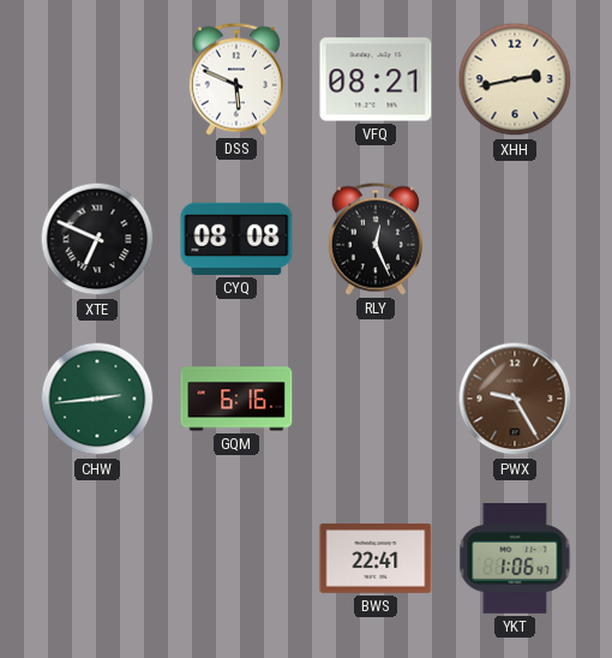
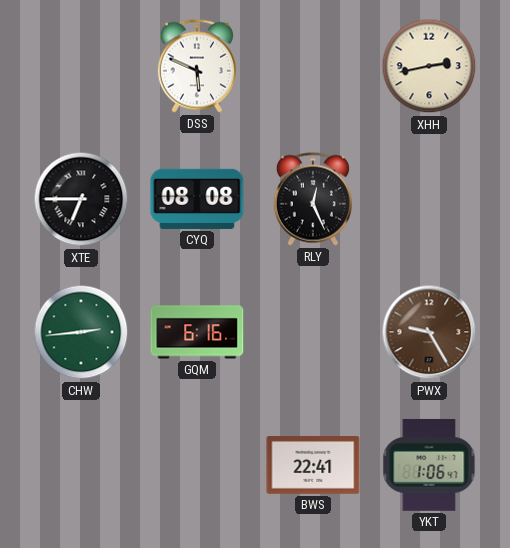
VFQ: 08:21 -> none (376, 79)
XTE: 6:49 -> 6:45 (81, 199)
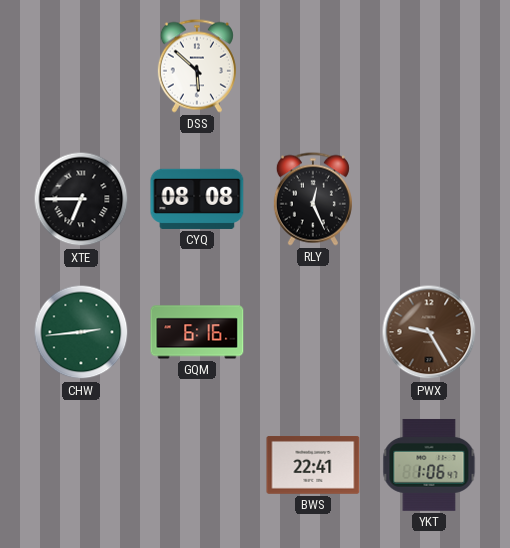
DSS: 5:49 -> 5:52 (197, 66)
XHH: 2:43 -> none (429, 66)
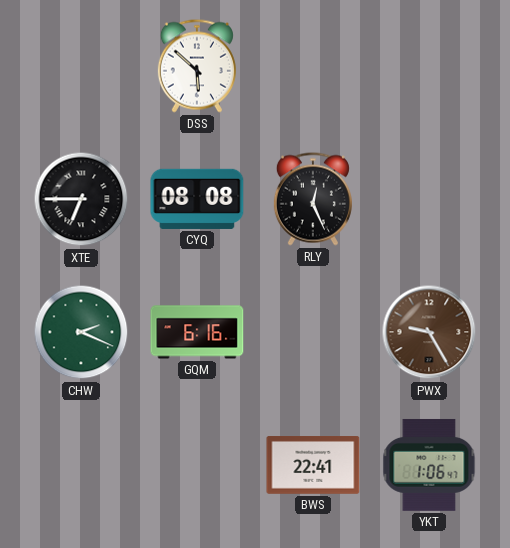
CHW: 2:44 -> 2:19 (81, 332)
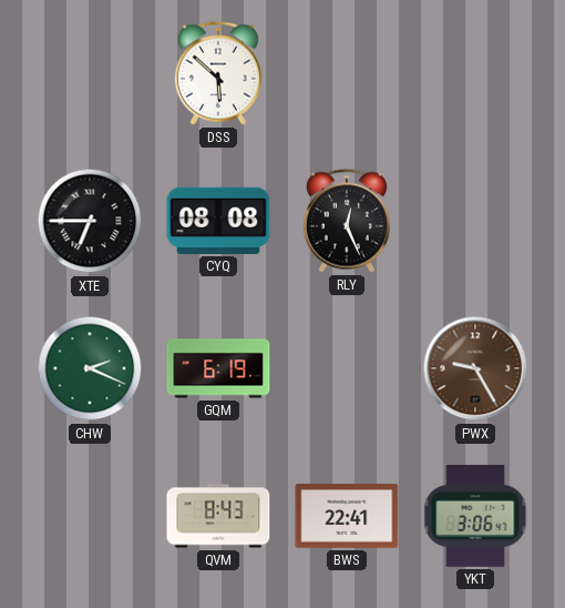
GQM: 6:16 -> 6:19 (218, 368)
QVM: none -> 8:43 (218, 516)
YKT: 1:06 -> 3:06 (475, 516)
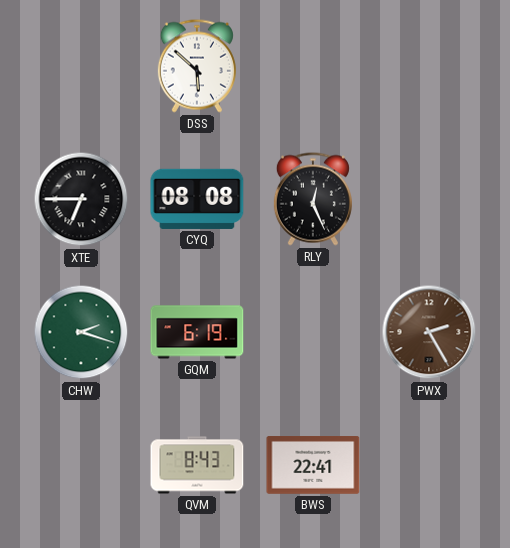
CHW: 2:19 -> 2:18 (81, 332)
PWX: 9:25 -> 2:25 (429, 332)
YKT: 3:06 -> none (475, 516)
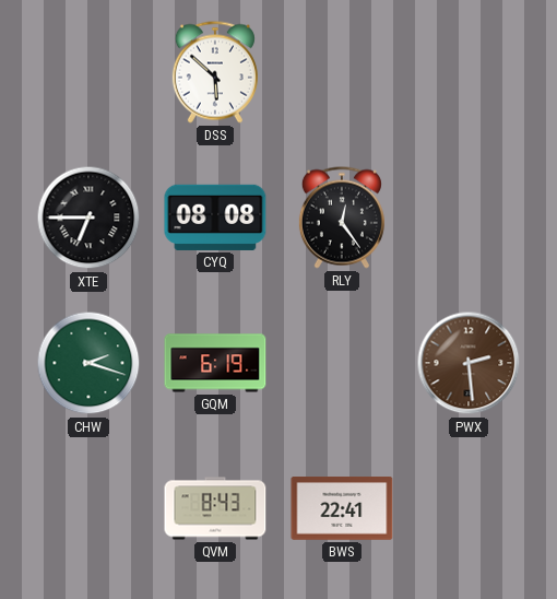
RLY: 12:26 -> 12:24 (342, 218)
PWX: 2:25 -> 2:29 (469, 363)
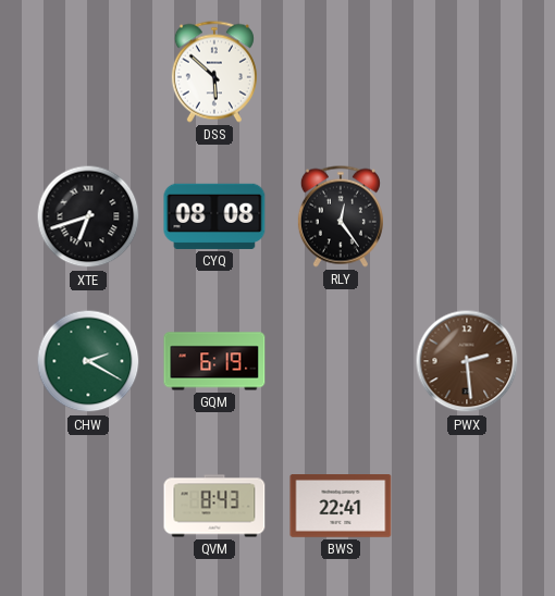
XTE: 6:45 -> 6:42 (88, 216)
CHW: 2:18 -> 2:20 (88, 361)
